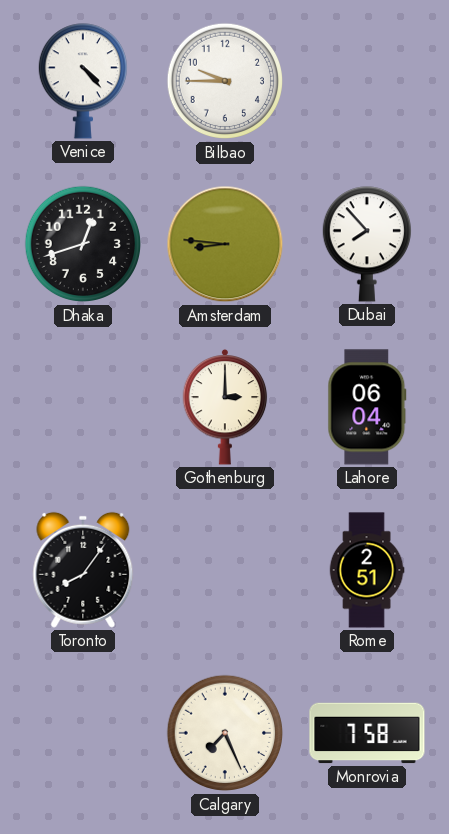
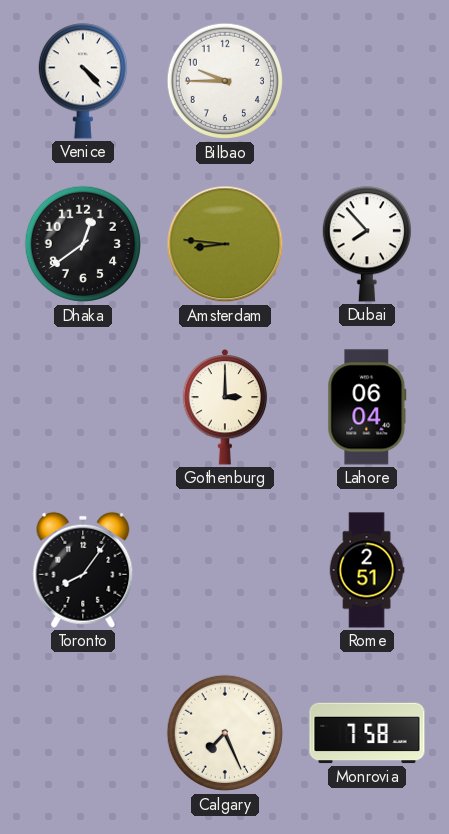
Dhaka: 12:42 -> 12:39 (83, 244)
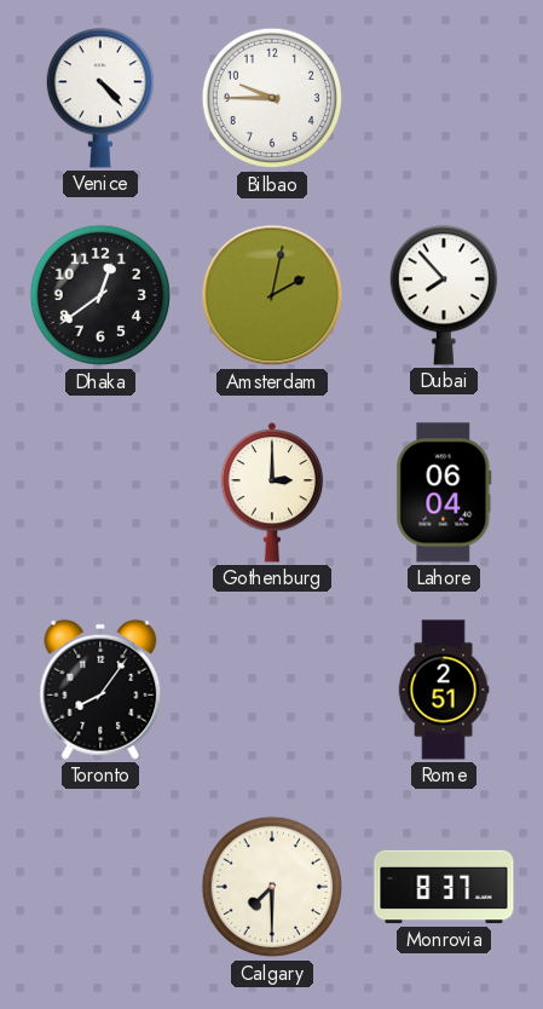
Amsterdam: 8:46 -> 2:02 (272, 295)
Calgary: 7:26 -> 7:30 (272, 887)
Monrovia: 7:58 -> 8:37 (444, 887)
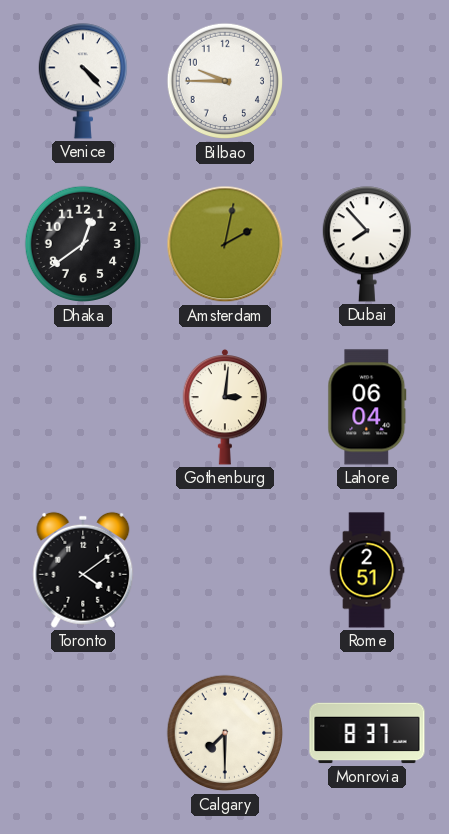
Gothenburg: 3:00 -> 3:01 (225, 407)
Toronto: 8:06 -> 4:09 (83, 570)
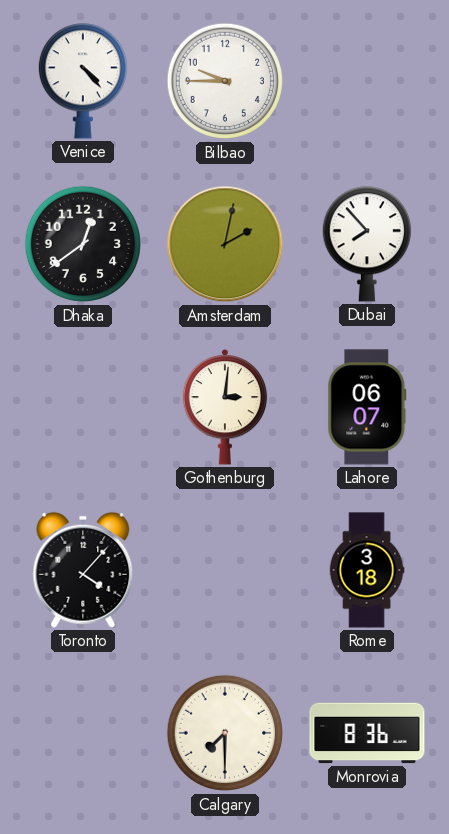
Lahore: 06:04 -> 06:07 (367, 407)
Toronto: 4:09 -> 4:07 (83, 570)
Rome: 2:51 -> 3:18 (367, 570)
Monrovia: 8:37 -> 8:36 (367, 733)
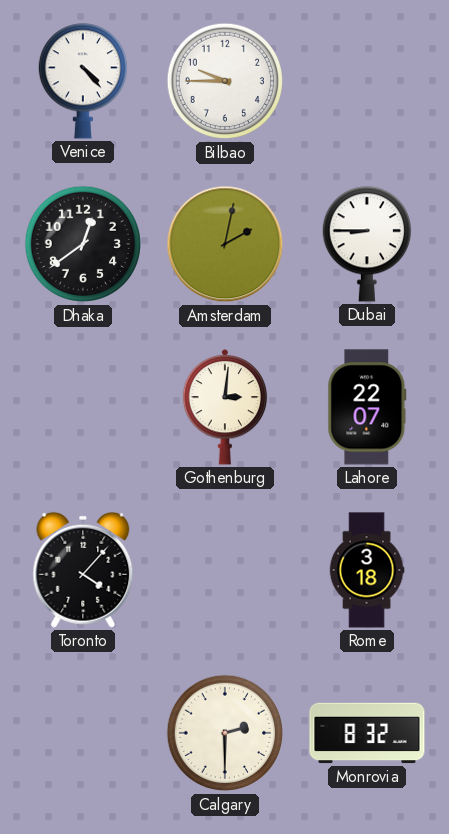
Dubai: 7:53 -> 8:45 (366, 244)
Lahore: 06:07 -> 22:07 (367, 407)
Calgary: 7:30 -> 2:30 (225, 733)
Monrovia: 8:36 -> 8:32 (367, 733)
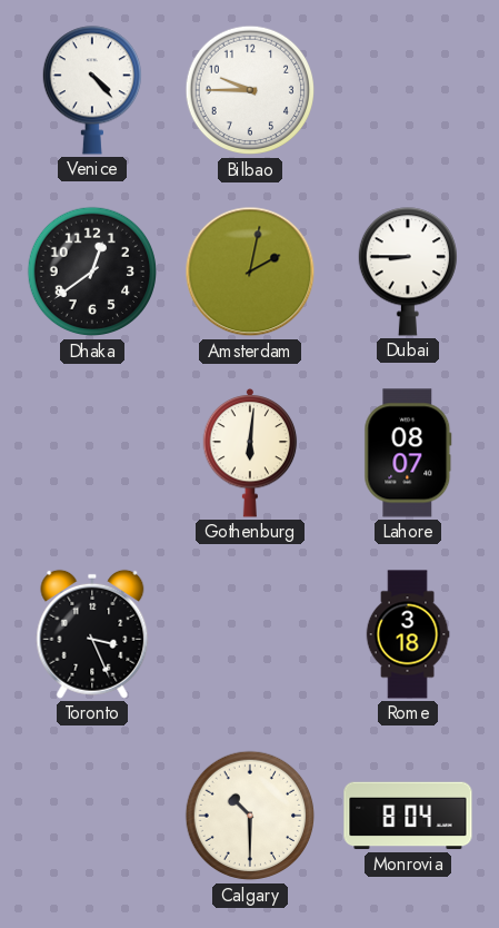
Gothenburg: 3:01 -> 6:01 (250, 453)
Lahore: 22:07 -> 08:07 (408, 453)
Toronto: 4:07 -> 3:26 (92, 634)
Calgary: 2:30 -> 10:30 (250, 816)
Monrovia: 8:32 -> 8:04 (408, 816)
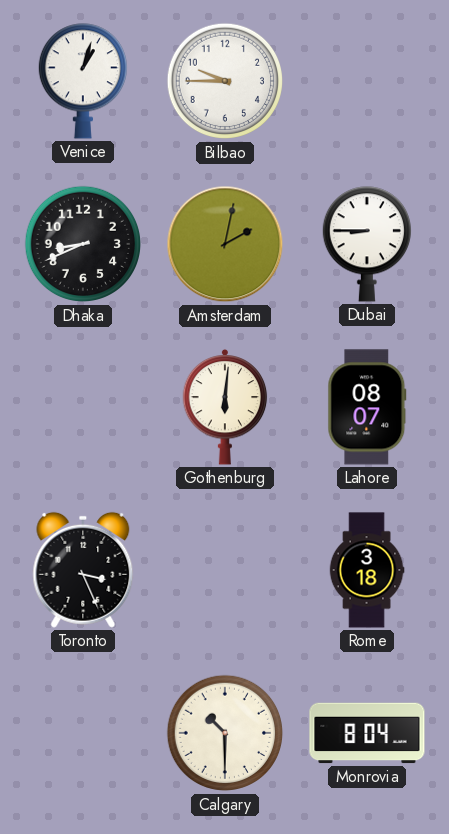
Venice: 4:23 -> 1:03 (82, 81)
Dhaka: 12:39 -> 8:41 (83, 244)
